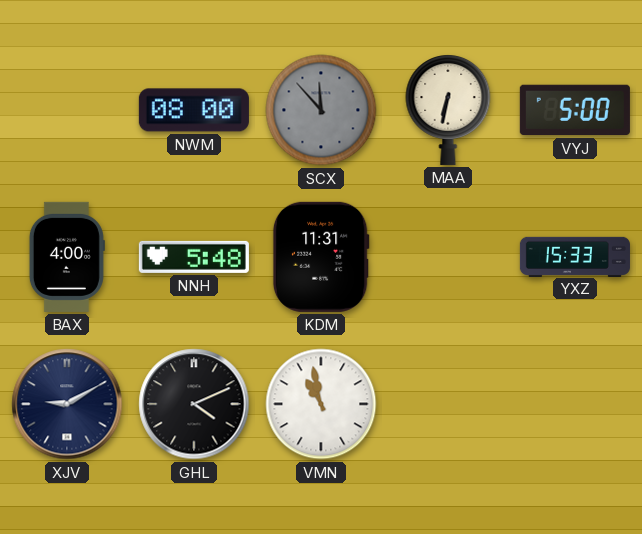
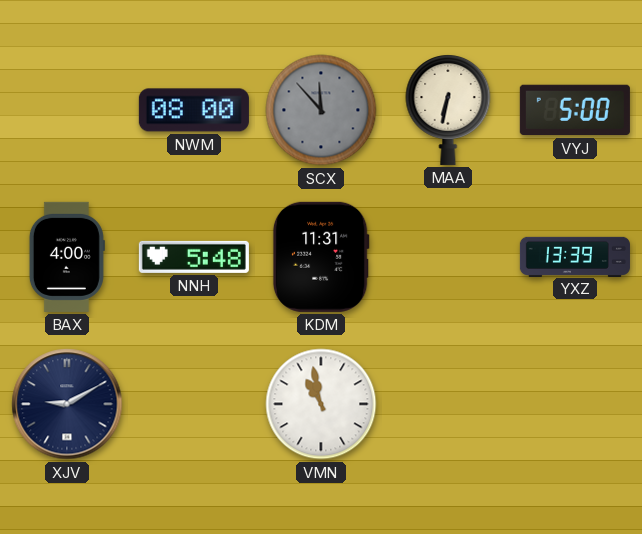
YXZ: 15:33 -> 13:39 (575, 256)
GHL: 4:11 -> none (194, 404)
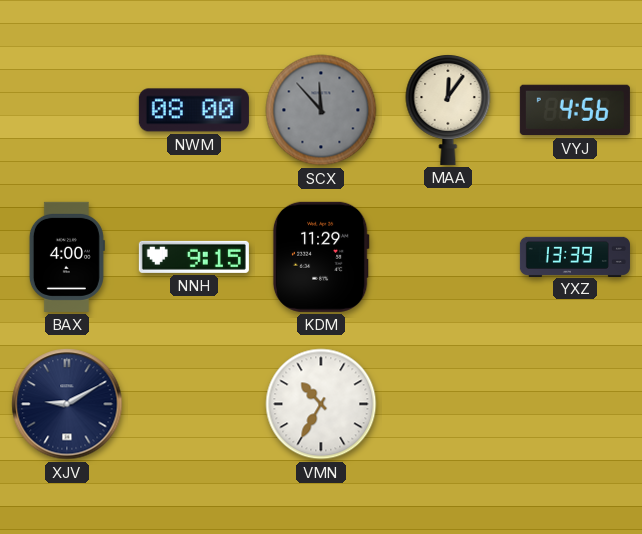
MAA: 6:32 -> 12:06 (448, 110)
VYJ: 5:00 -> 4:56 (575, 110)
NNH: 5:48 -> 9:15 (194, 257)
KDM: 11:31 -> 11:29 (321, 257)
VMN: 10:58 -> 10:35 (321, 404)
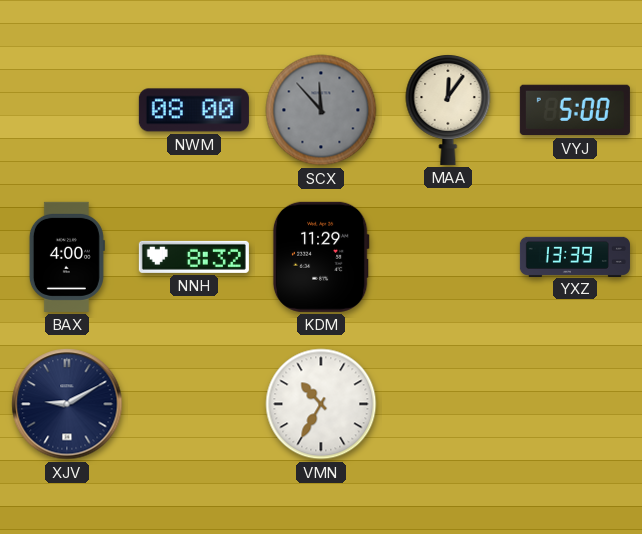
VYJ: 4:56 -> 5:00 (575, 110)
NNH: 9:15 -> 8:32 (194, 257)
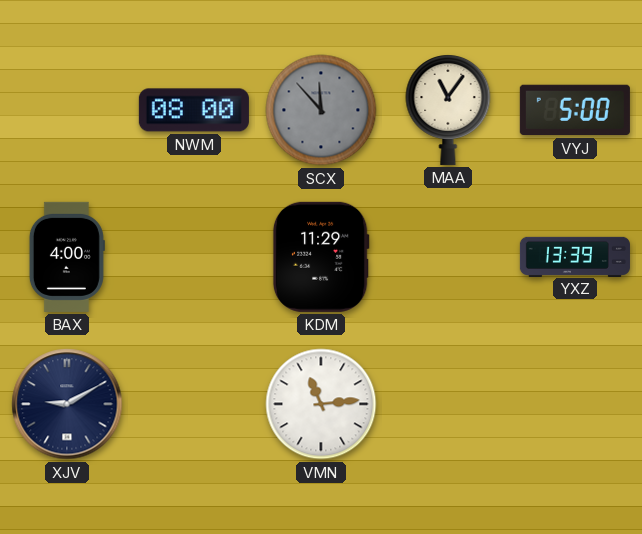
MAA: 12:06 -> 11:06 (448, 110)
NNH: 8:32 -> none (194, 257)
VMN: 10:35 -> 11:14 (321, 404)
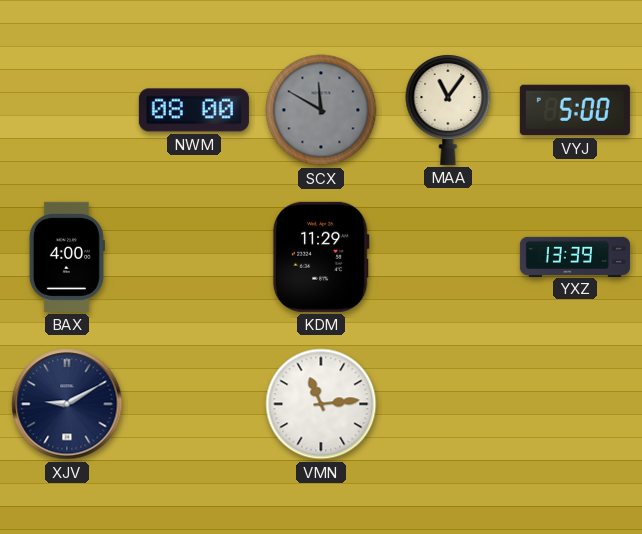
SCX: 11:53 -> 11:50 (321, 110)
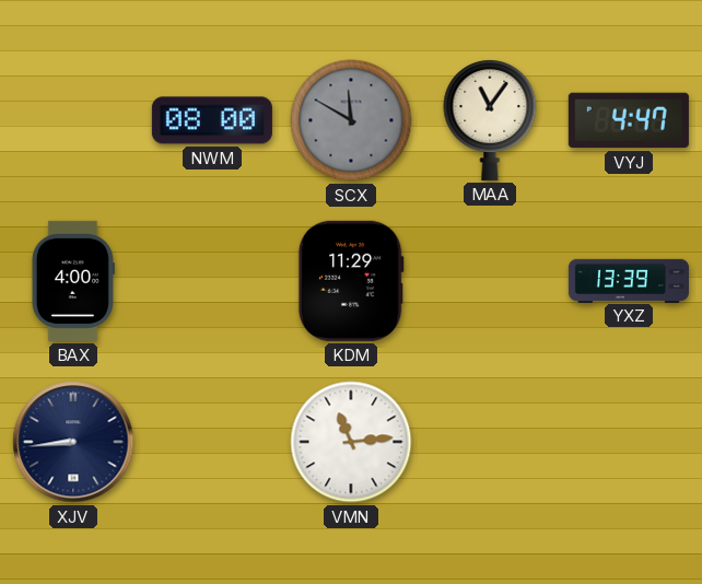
VYJ: 5:00 -> 4:47 (629, 120)
XJV: 9:10 -> 8:44 (73, 442)
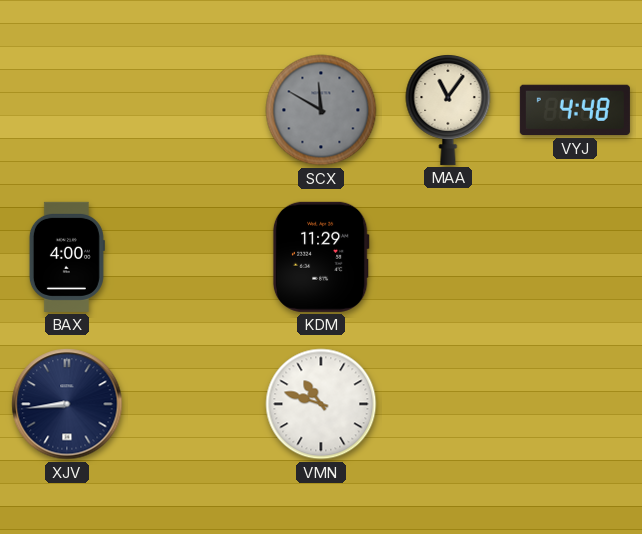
NWM: 08:00 -> none (212, 120)
VYJ: 4:47 -> 4:48 (575, 110)
YXZ: 13:39 -> none (629, 280)
VMN: 11:14 -> 10:48 (321, 404)
